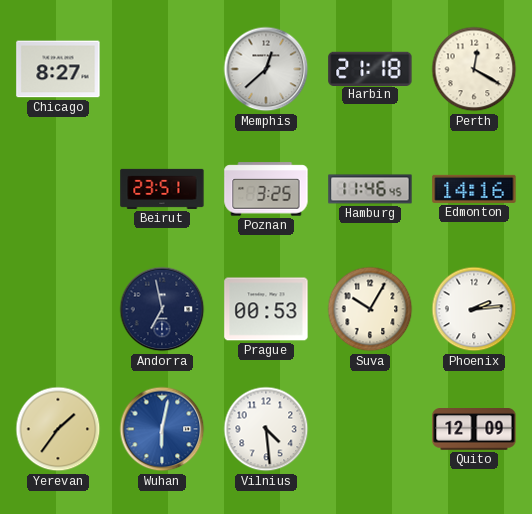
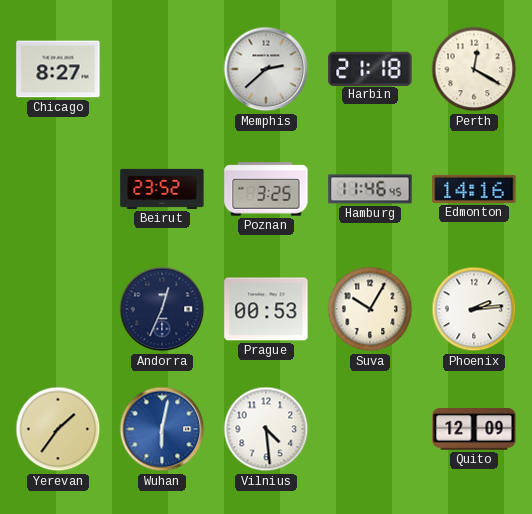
Memphis: 12:38 -> 2:38 (266, 69)
Beirut: 23:51 -> 23:52 (162, 189)
Andorra: 6:58 -> 12:34 (162, 309)
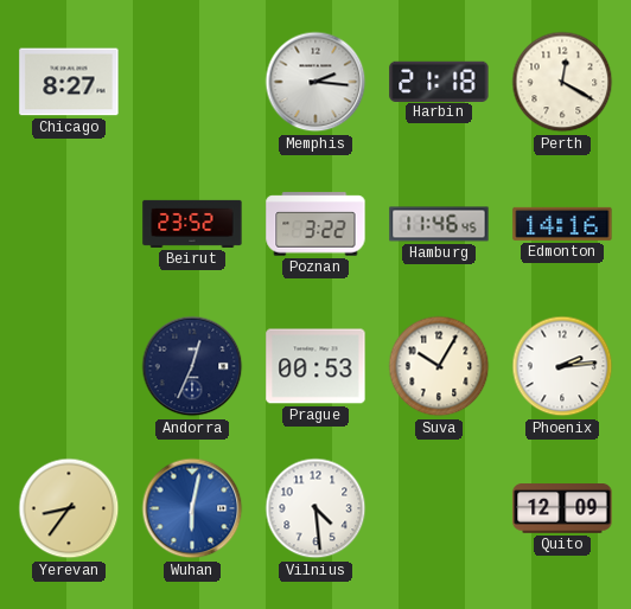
Memphis: 2:38 -> 2:16 (315, 82)
Poznan: 3:25 -> 3:22 (315, 224)
Yerevan: 1:36 -> 8:36 (69, 508)
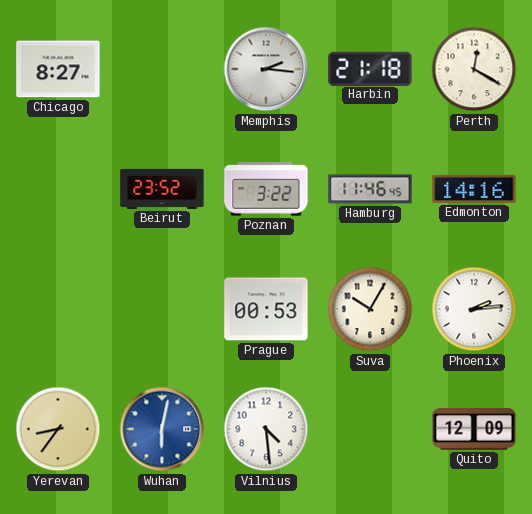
Andorra: 12:34 -> none (192, 366)
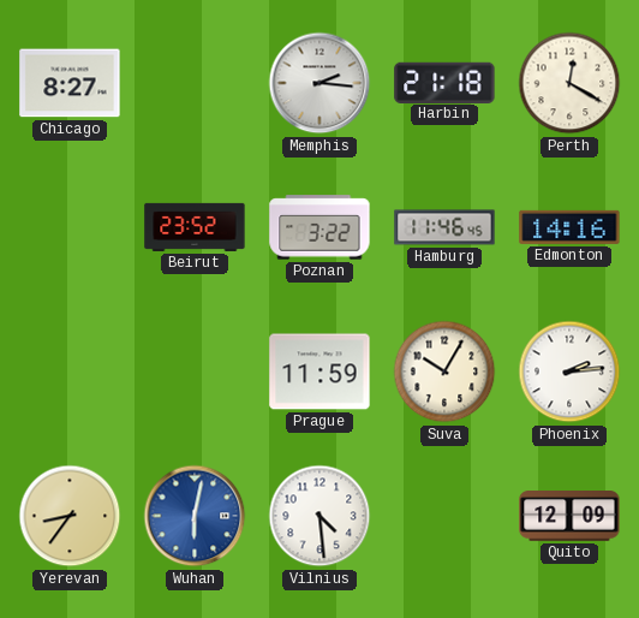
Prague: 00:53 -> 11:59 (319, 372)
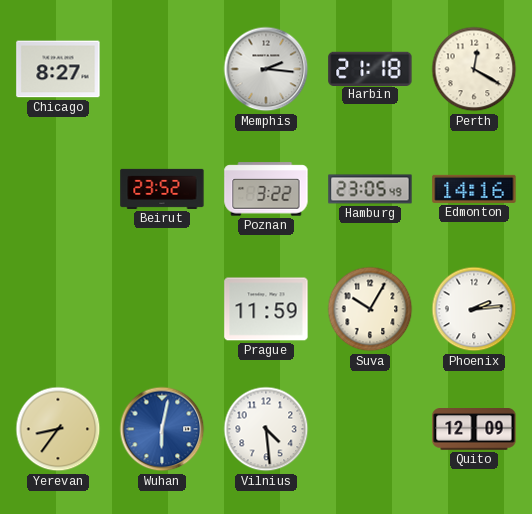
Hamburg: 11:46 -> 23:05 (370, 189)
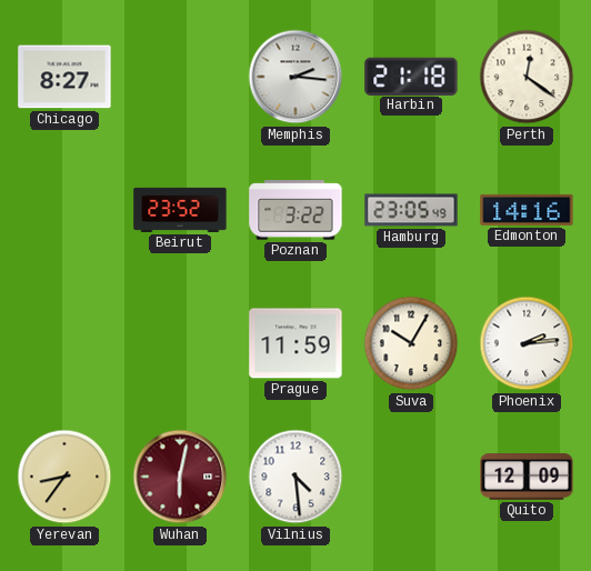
Perth: 12:20 -> 12:21 (527, 77)
Wuhan dial: blue -> burgundy (180, 477)
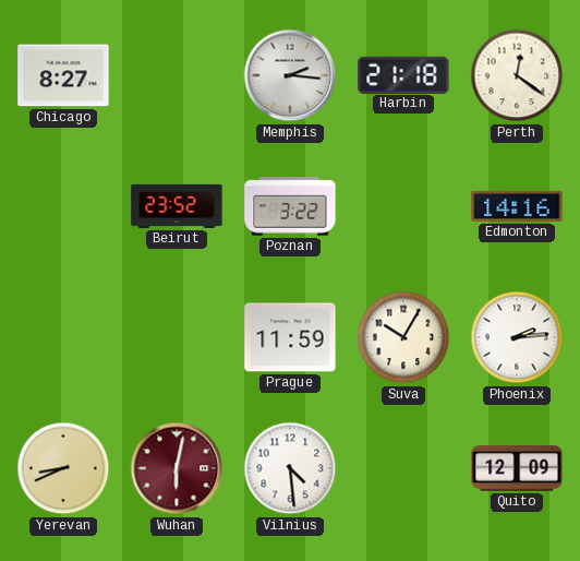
Hamburg: 23:05 -> none (411, 210)
Yerevan: 8:36 -> 8:41 (63, 468)
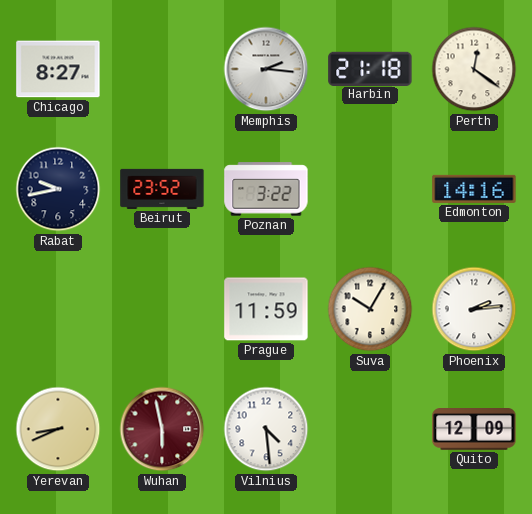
Rabat: none -> 9:43 (58, 189)
Wuhan: 6:02 -> 5:58 (162, 429)
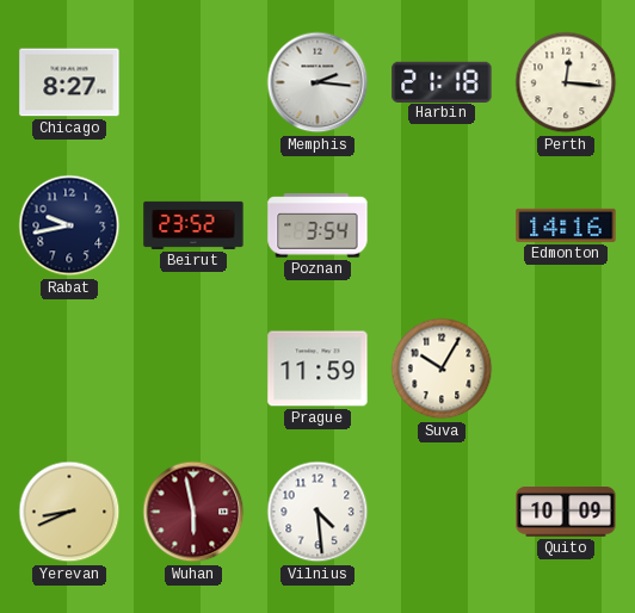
Perth: 12:21 -> 12:16 (566, 82)
Poznan: 3:22 -> 3:54 (317, 225)
Phoenix: 2:14 -> none (474, 309)
Quito: 12:09 -> 10:09 (566, 513)
